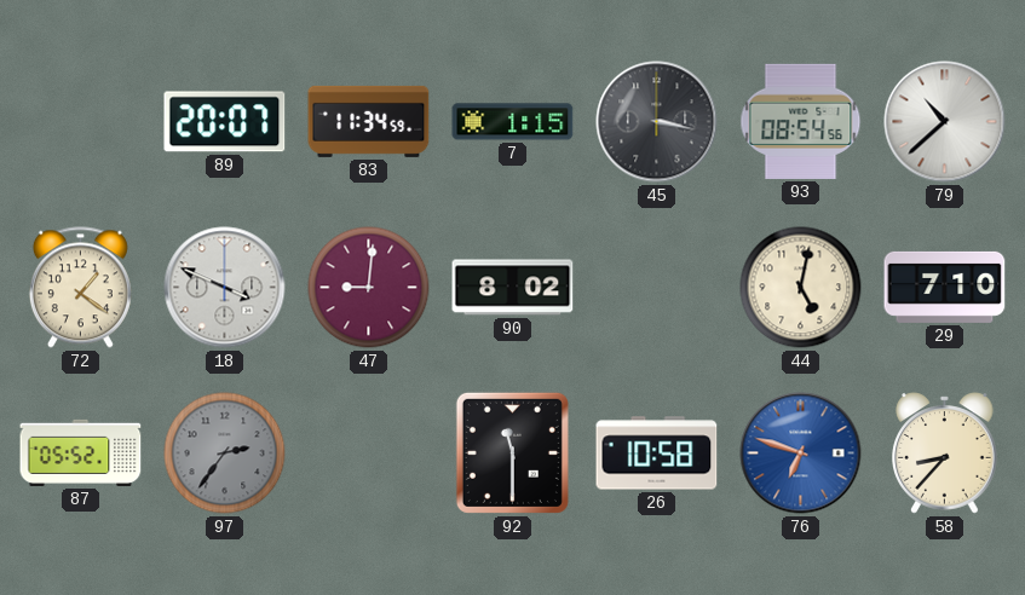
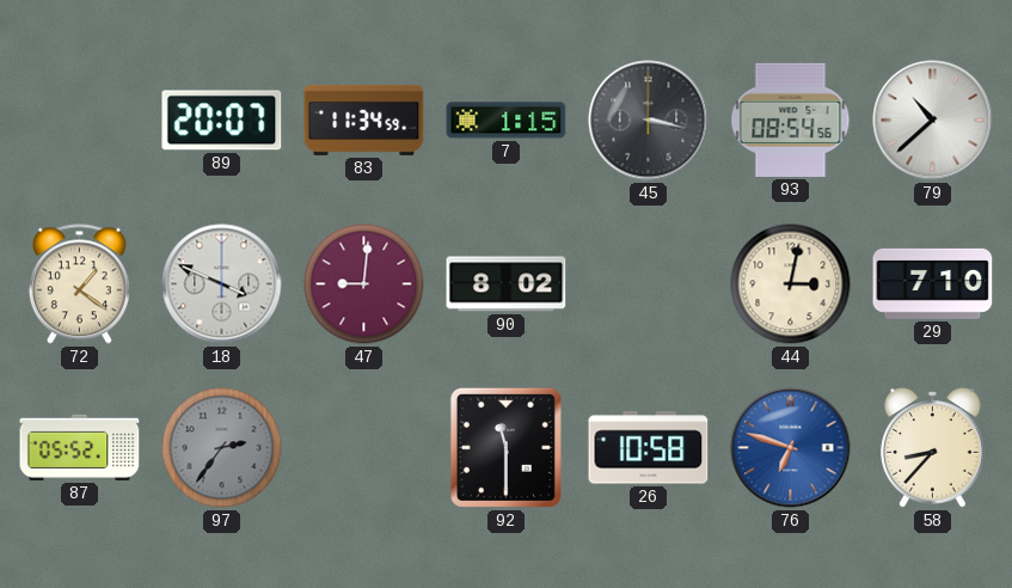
44: 5:02 -> 3:02 (791, 284)
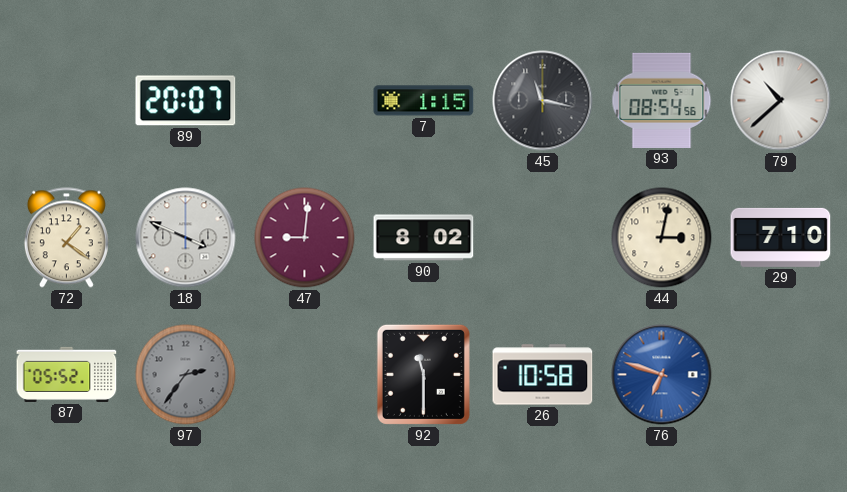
83: 11:34 -> none (364, 120)
45: 3:17 -> 11:17 (543, 101)
58: 8:37 -> none (933, 448)
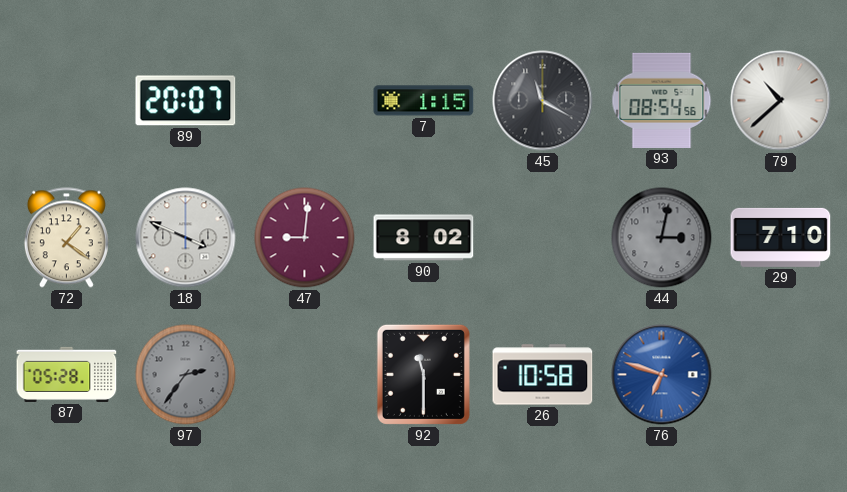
45: 11:17 -> 11:20 (543, 101)
44 dial: cream -> grey (662, 238)
87: 05:52 -> 05:28 (67, 374)
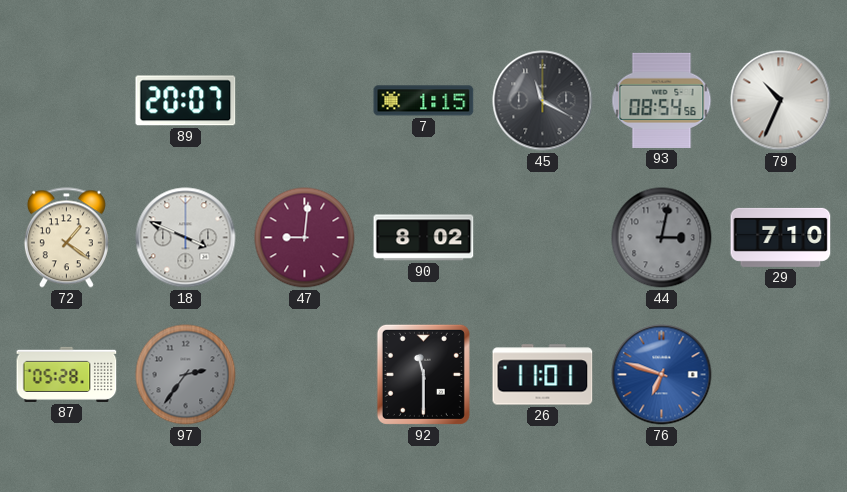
79: 10:38 -> 10:34 (781, 101)
26: 10:58 -> 11:01 (543, 375)
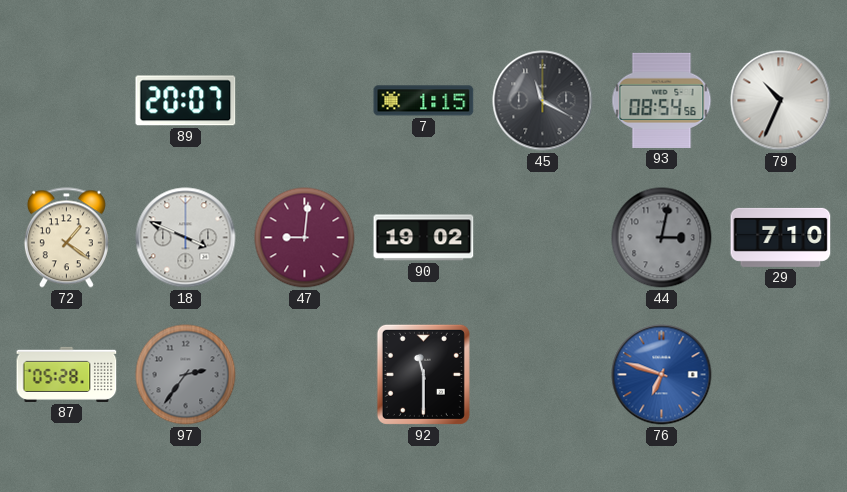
90: 8:02 -> 19:02 (424, 238)
26: 11:01 -> none (543, 375)
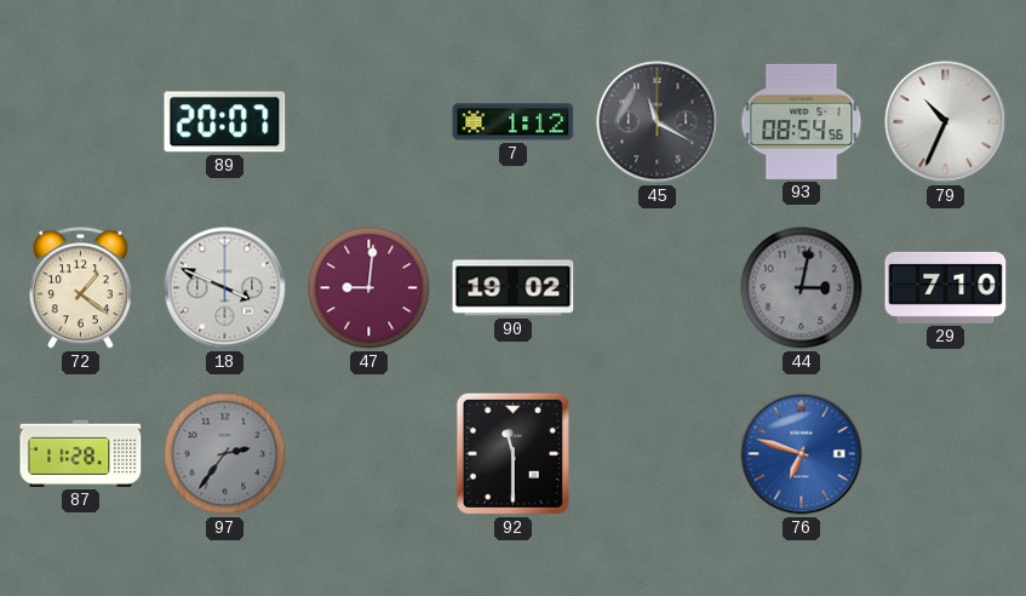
7: 1:15 -> 1:12 (514, 122)
87: 05:28 -> 11:28 (81, 453)
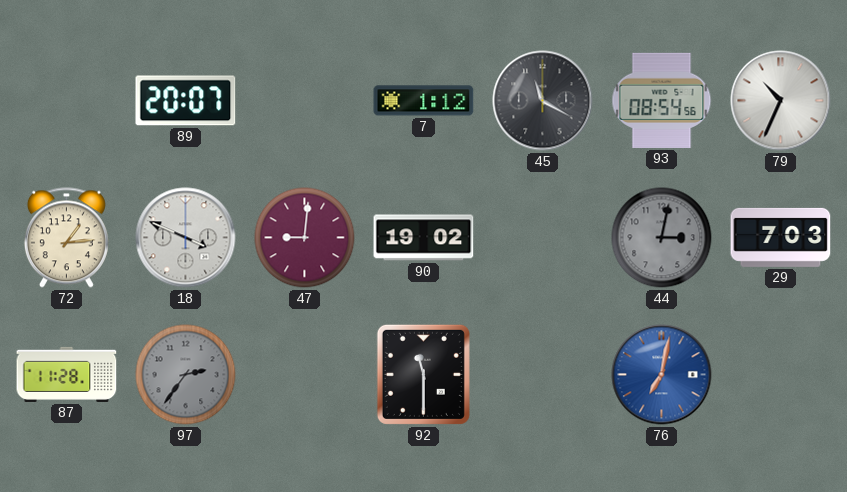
72: 1:21 -> 1:14 (66, 238)
29: 7:10 -> 7:03 (781, 237)
76: 6:48 -> 7:02 (662, 375)
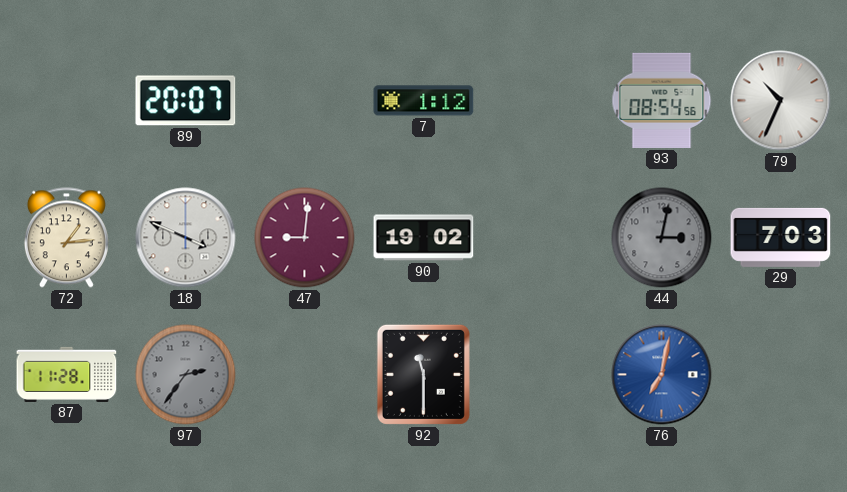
45: 11:20 -> none (543, 101)
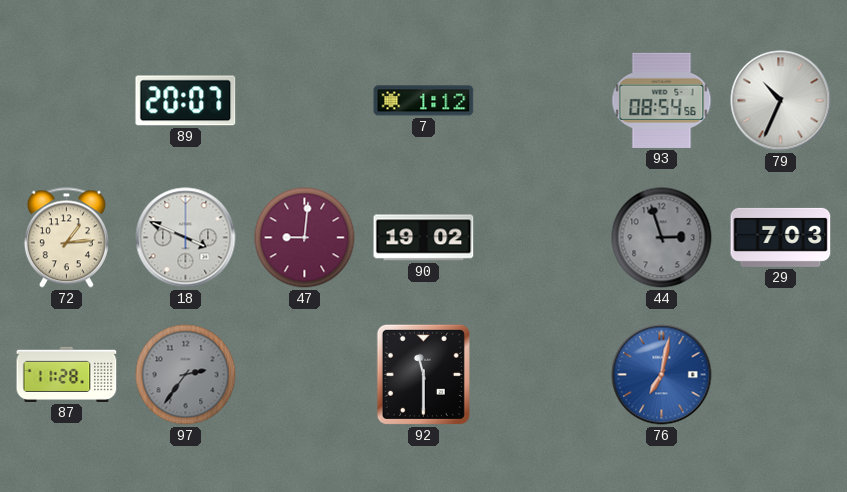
44: 3:02 -> 2:57 (662, 238)
